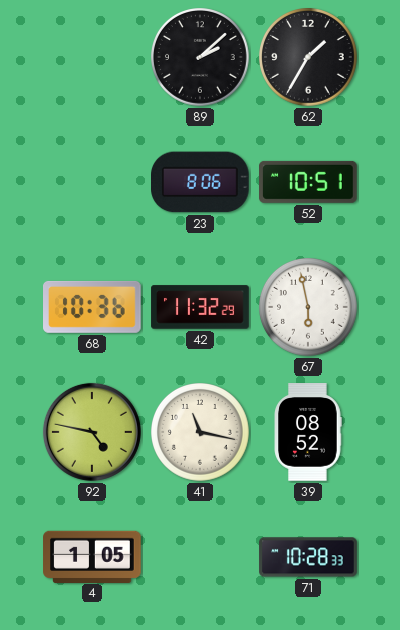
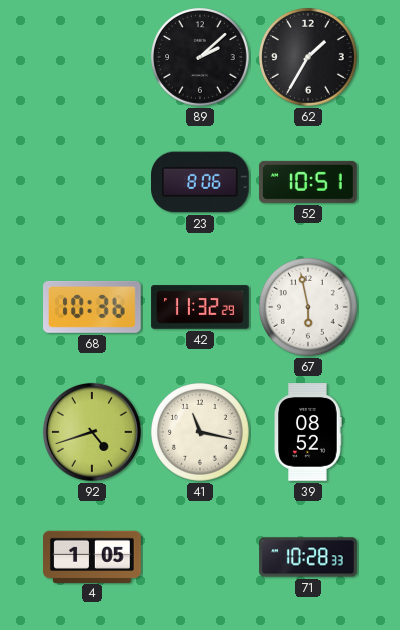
92: 4:47 -> 4:42 (92, 432)
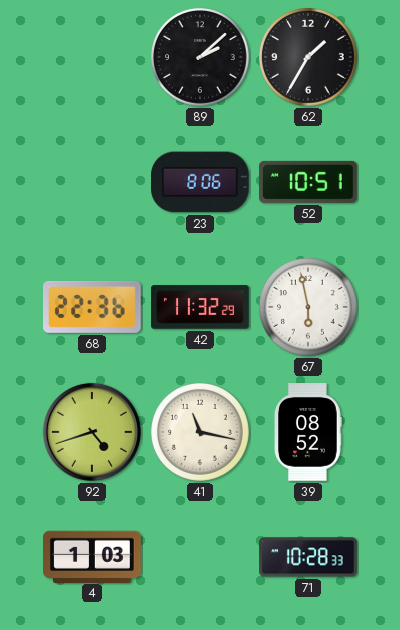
68: 10:36 -> 22:36 (92, 307)
4: 1:05 -> 1:03 (92, 556)
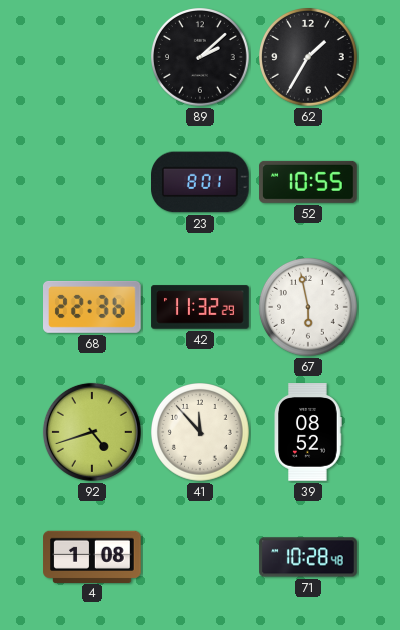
23: 8:06 -> 8:01 (201, 182)
52: 10:51 -> 10:55 (309, 182)
41: 11:17 -> 11:53 (201, 433)
4: 1:03 -> 1:08 (92, 556)
71: 10:28:33 -> 10:28:48 (308, 557)
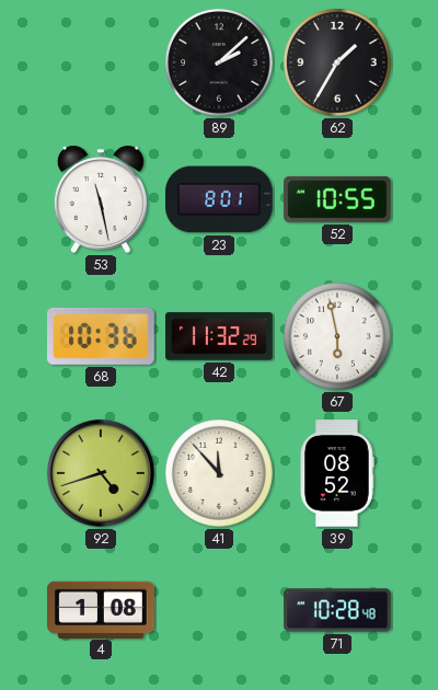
53: none -> 11:28 (101, 199)
68: 22:36 -> 10:36 (101, 336)
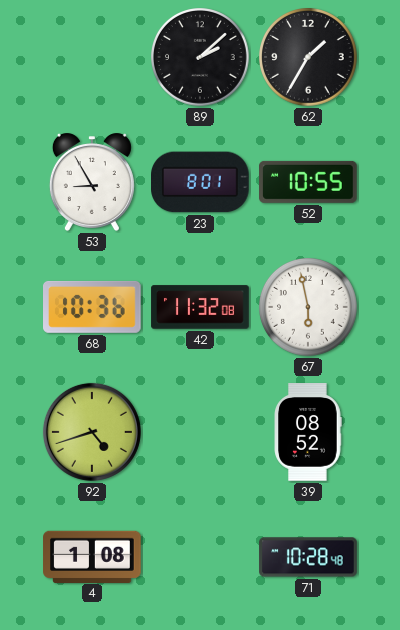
53: 11:28 -> 8:55 (92, 182)
42: 11:32:29 -> 11:32:08 (200, 307)
41: 11:53 -> none (220, 474)
